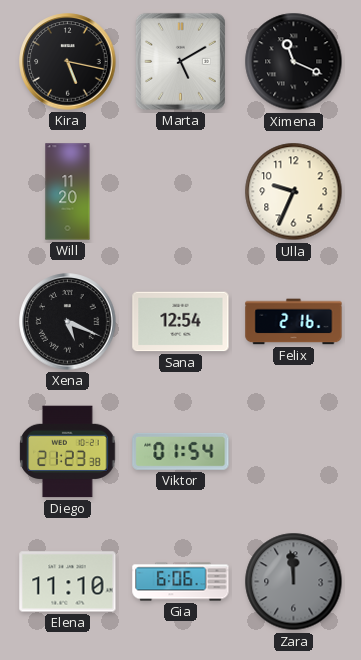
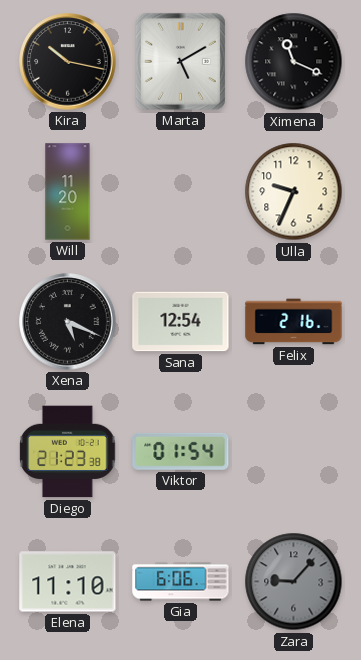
Kira: 5:17 -> 10:17 (68, 62)
Zara: 11:59 -> 9:07 (294, 582)
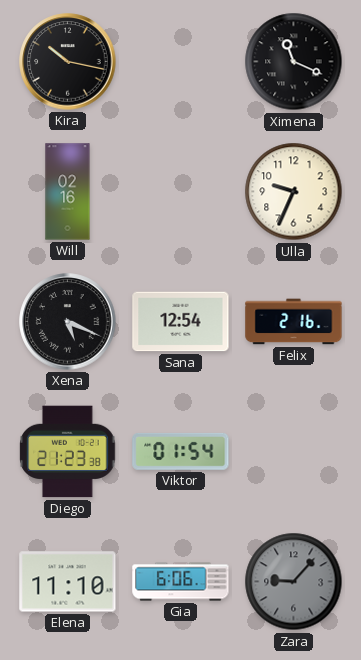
Marta: 5:10 -> none (180, 61)
Will: 11:20 -> 02:16 (68, 192)
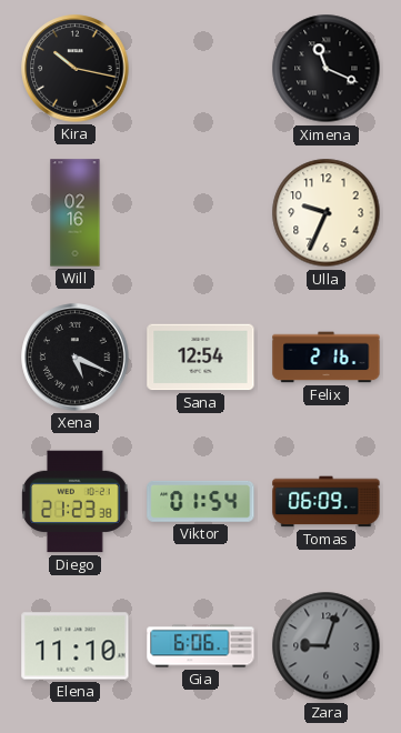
Tomas: none -> 06:09 (327, 502)
Zara: 9:07 -> 9:03 (327, 646)
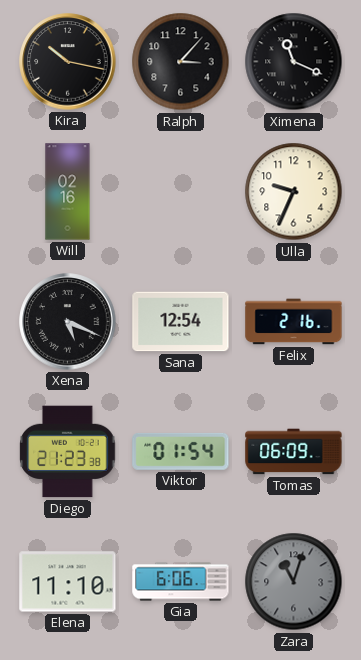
Ralph: none -> 3:07 (181, 62)
Zara: 9:03 -> 11:03 (294, 582)
